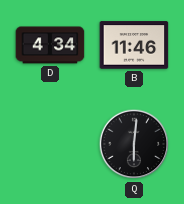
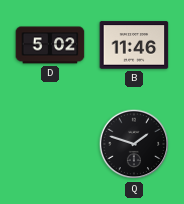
D: 4:34 -> 5:02 (50, 45)
Q: 6:01 -> 1:48 (134, 144)
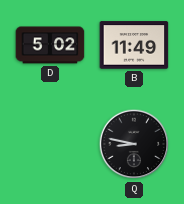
B: 11:46 -> 11:49 (134, 45)
Q: 1:48 -> 8:47 (134, 144)
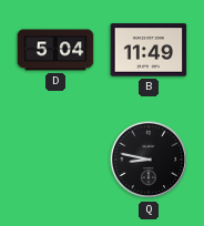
D: 5:02 -> 5:04 (55, 50)
